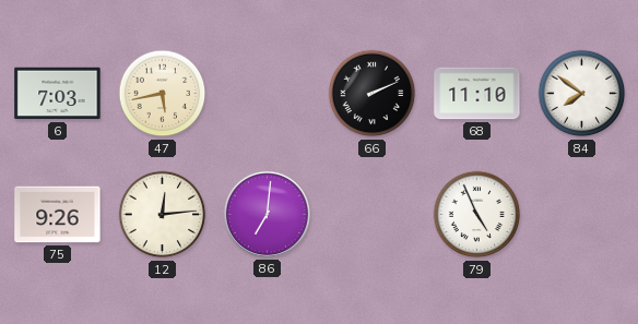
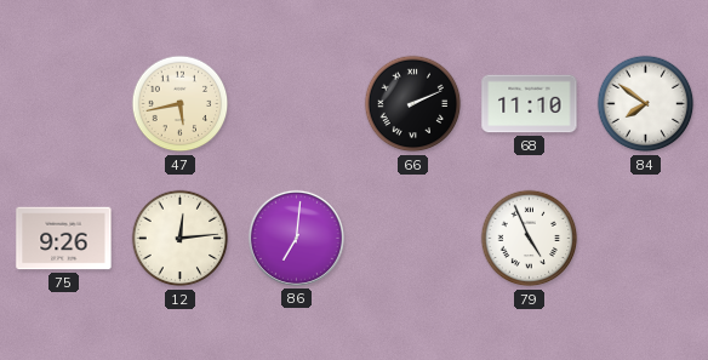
6: 7:03 -> none (58, 94)
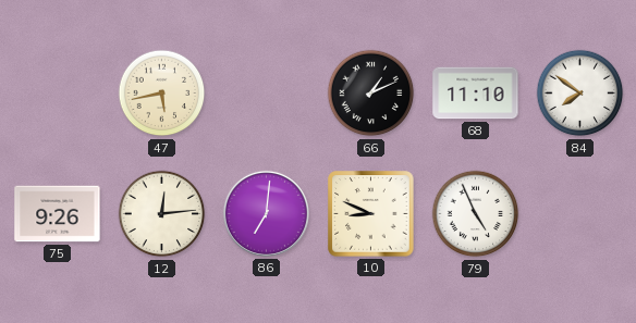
66: 2:11 -> 1:11 (371, 94)
10: none -> 8:49 (371, 214)
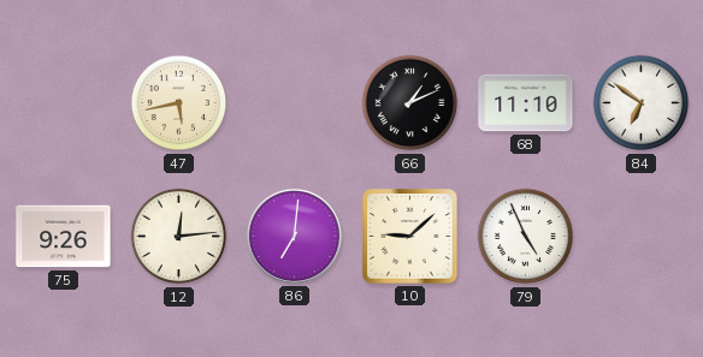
84: 7:51 -> 6:51 (642, 103)
10: 8:49 -> 9:08 (410, 237)
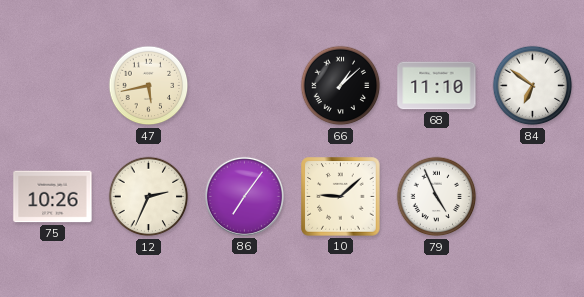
66: 1:11 -> 1:08 (341, 86)
75: 9:26 -> 10:26 (53, 197)
12: 12:14 -> 2:34 (149, 197)
86: 7:01 -> 7:06 (244, 196)
